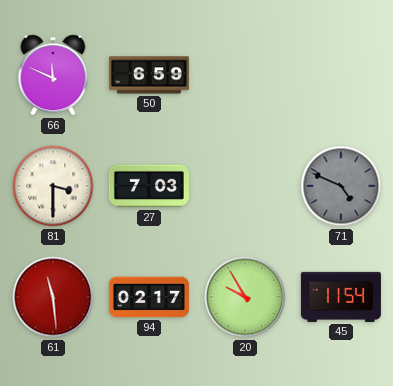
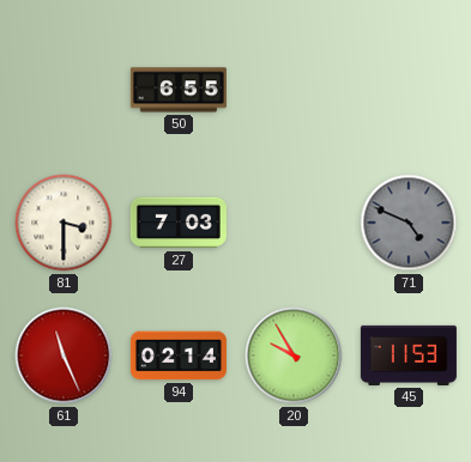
66: 11:49 -> none (53, 75)
50: 6:59 -> 6:55 (179, 90)
61: 11:29 -> 11:26 (64, 355)
94: 02:17 -> 02:14 (179, 355)
45: 11:54 -> 11:53 (409, 355)
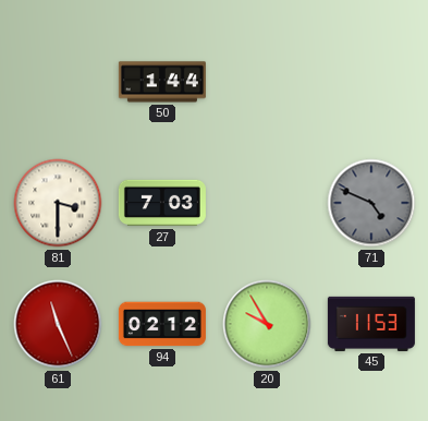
50: 6:55 -> 1:44 (162, 82)
94: 02:14 -> 02:12 (162, 324)
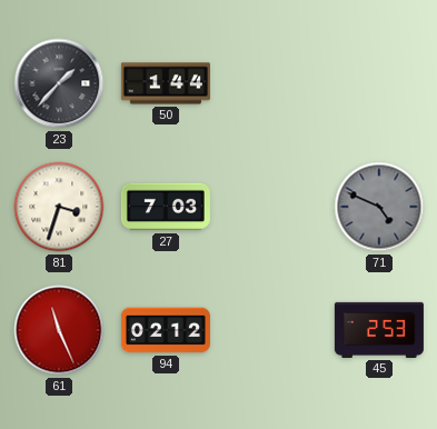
23: none -> 1:37 (59, 83)
81: 3:30 -> 3:33 (59, 207)
20: 9:55 -> none (267, 324)
45: 11:53 -> 2:53 (379, 330)
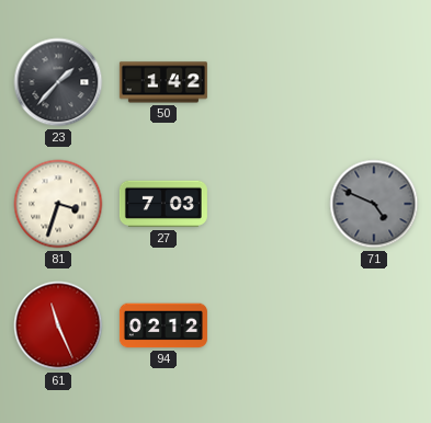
50: 1:44 -> 1:42 (163, 82)
45: 2:53 -> none (379, 330)
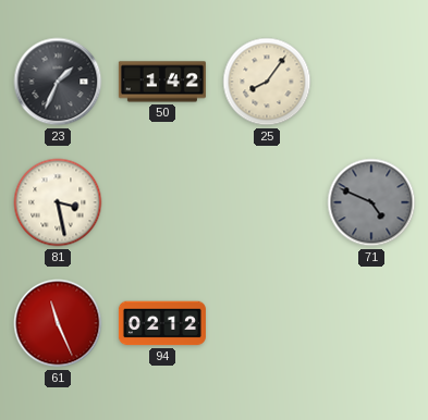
23: 1:37 -> 1:34 (58, 82)
25: none -> 8:06 (267, 82)
81: 3:33 -> 3:28 (58, 202)
27: 7:03 -> none (163, 204)
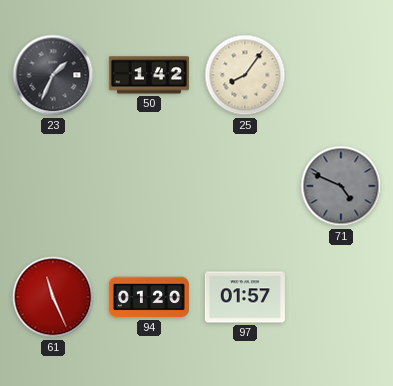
81: 3:28 -> none (58, 202)
94: 02:12 -> 01:20 (149, 297)
97: none -> 01:57 (245, 297)
